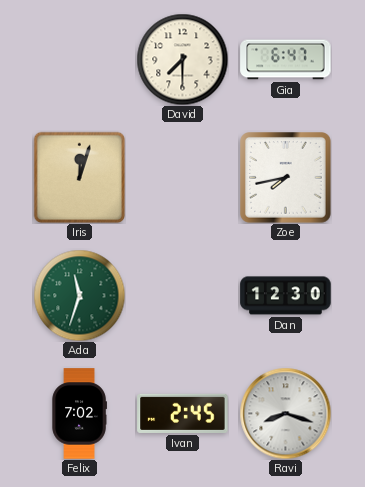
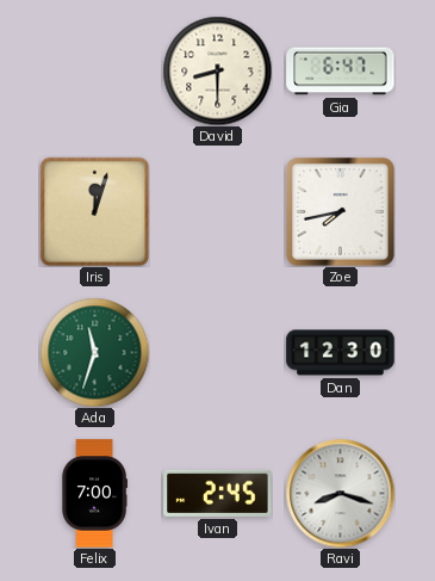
David: 7:30 -> 8:30 (217, 70)
Felix: 7:02 -> 7:00 (94, 494)
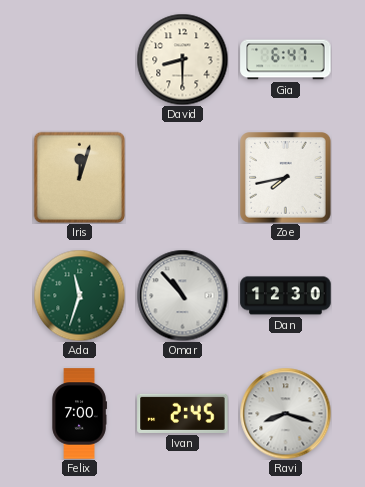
Omar: none -> 10:53 (182, 295)
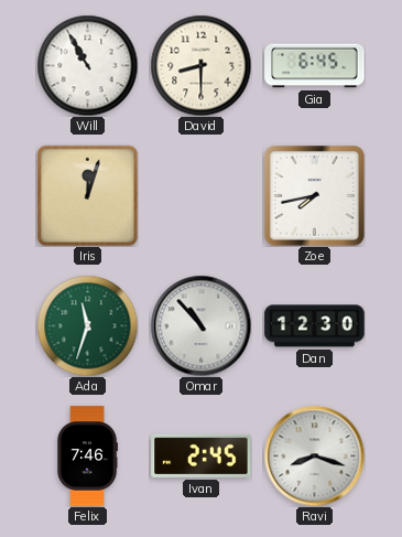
Will: none -> 10:55 (87, 65)
Gia: 6:47 -> 6:45 (315, 66)
Felix: 7:00 -> 7:46 (87, 457)
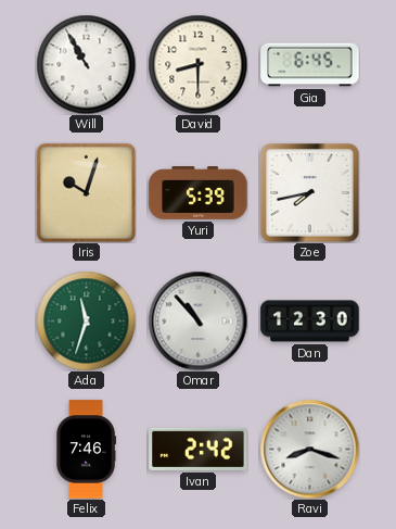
Iris: 12:03 -> 10:03 (86, 192)
Yuri: none -> 5:39 (199, 193)
Ivan: 2:45 -> 2:42 (199, 449)
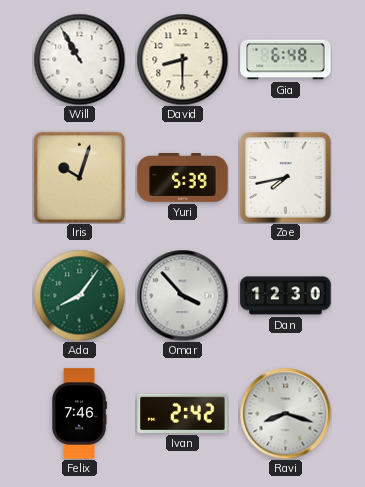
Gia: 6:45 -> 6:48 (286, 60)
Ada: 11:33 -> 8:06 (79, 295)
Omar: 10:53 -> 3:53 (182, 295)
